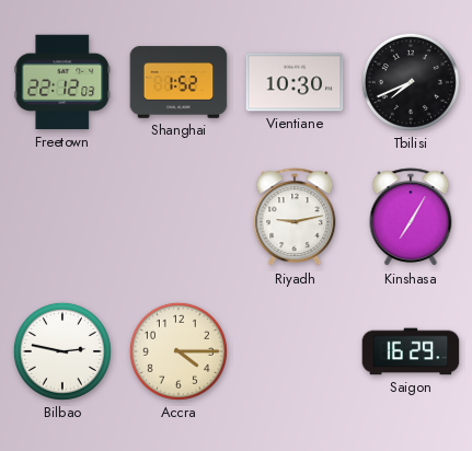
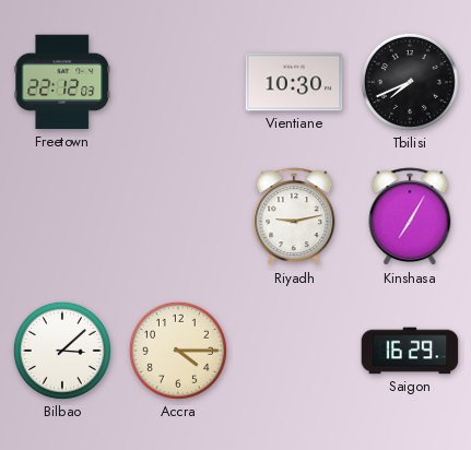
Shanghai: 1:52 -> none (179, 82)
Bilbao: 2:47 -> 3:08 (62, 351)
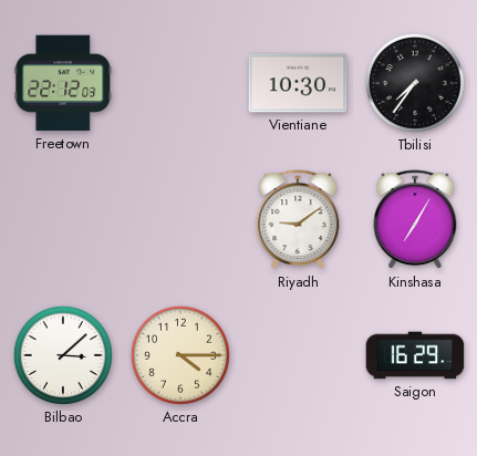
Tbilisi: 7:41 -> 7:36 (415, 83)
Riyadh: 9:13 -> 9:09 (298, 220)
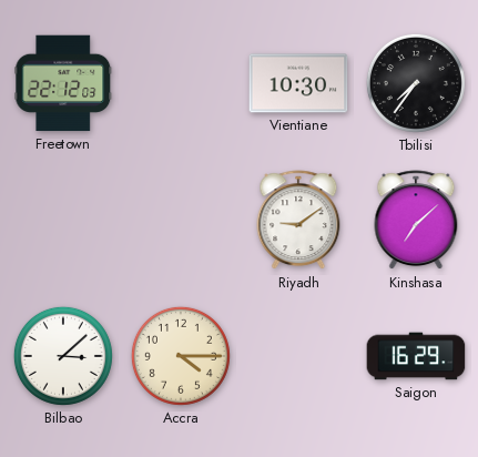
Kinshasa: 7:05 -> 7:08 (416, 221)
